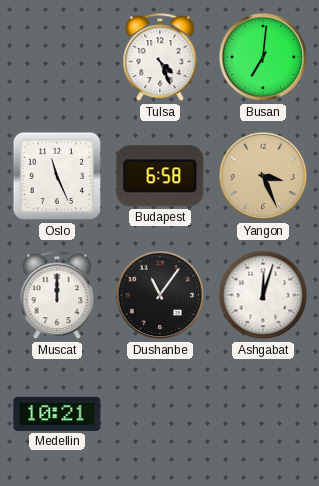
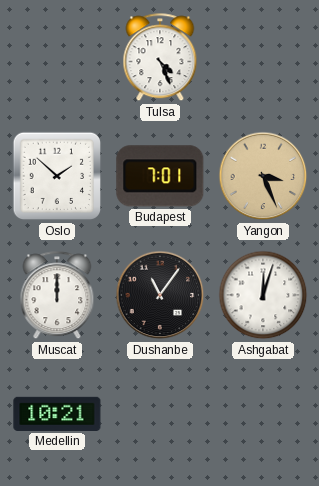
Busan: 7:01 -> none (263, 57)
Oslo: 11:26 -> 1:52 (57, 176)
Budapest: 6:58 -> 7:01 (160, 176)
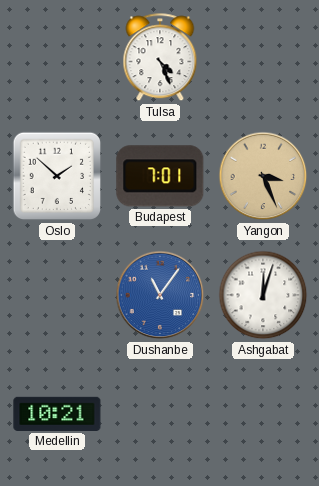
Muscat: 12:00 -> none (57, 296)
Dushanbe dial: black -> blue (160, 295)
